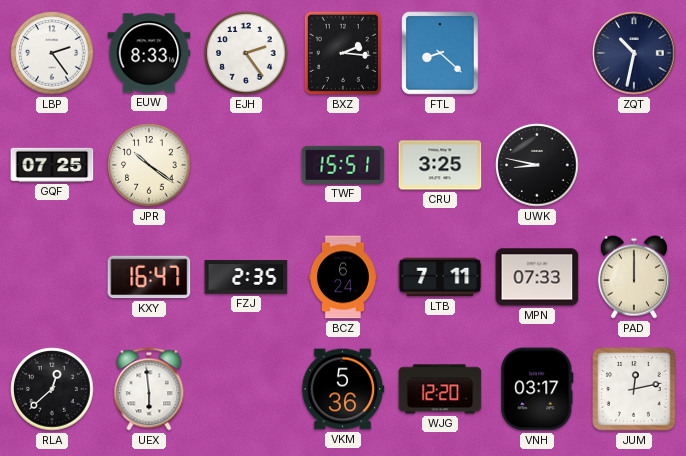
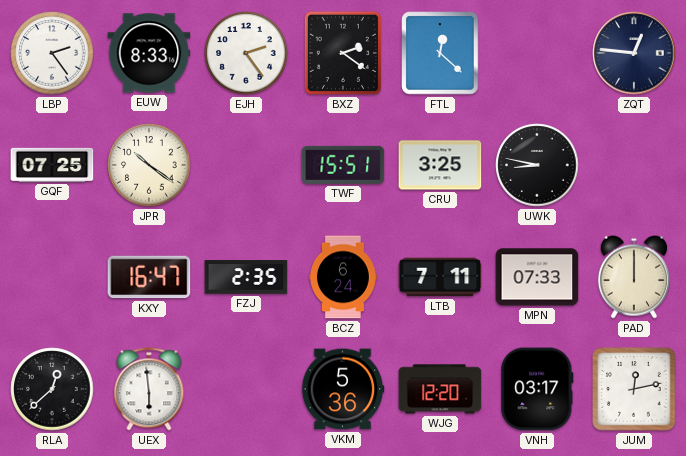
BXZ: 2:16 -> 2:21 (343, 53)
FTL: 8:22 -> 12:22 (440, 53)
ZQT: 10:32 -> 12:46 (634, 53)
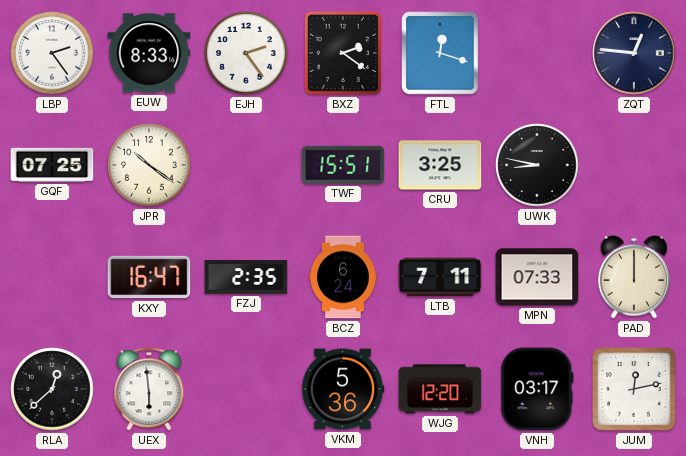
FTL: 12:22 -> 12:18 (440, 53)
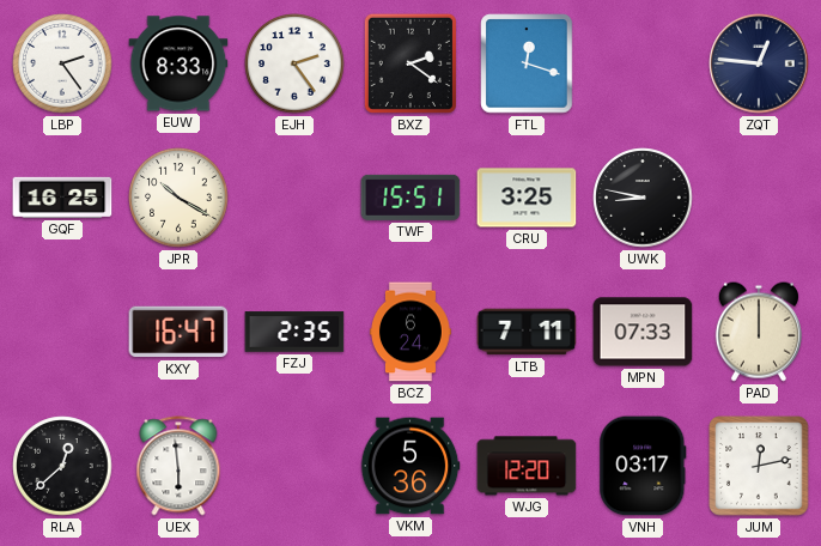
GQF: 07:25 -> 16:25 (62, 198)
JPR: 10:21 -> 10:20 (178, 198)
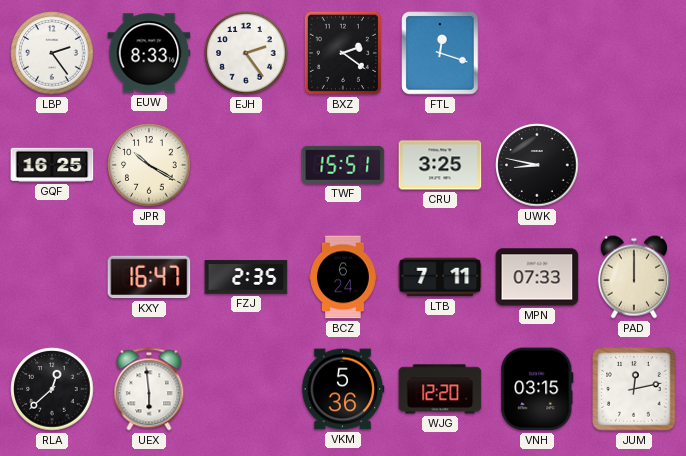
ZQT: 12:46 -> none (759, 63)
VNH: 03:17 -> 03:15 (537, 389)
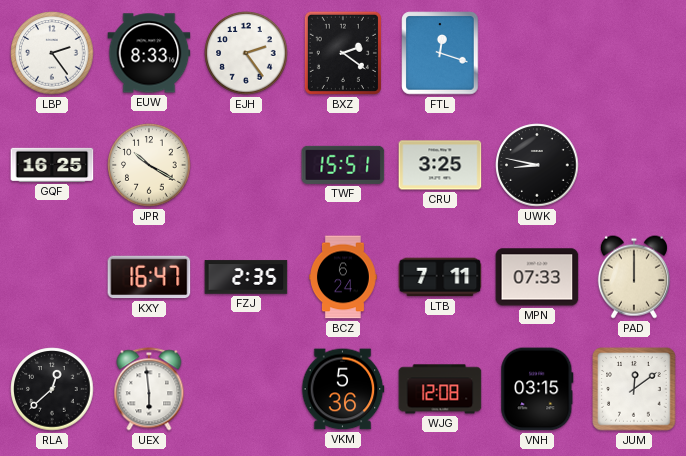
WJG: 12:20 -> 12:08 (440, 389)
JUM: 12:13 -> 12:09 (634, 389)
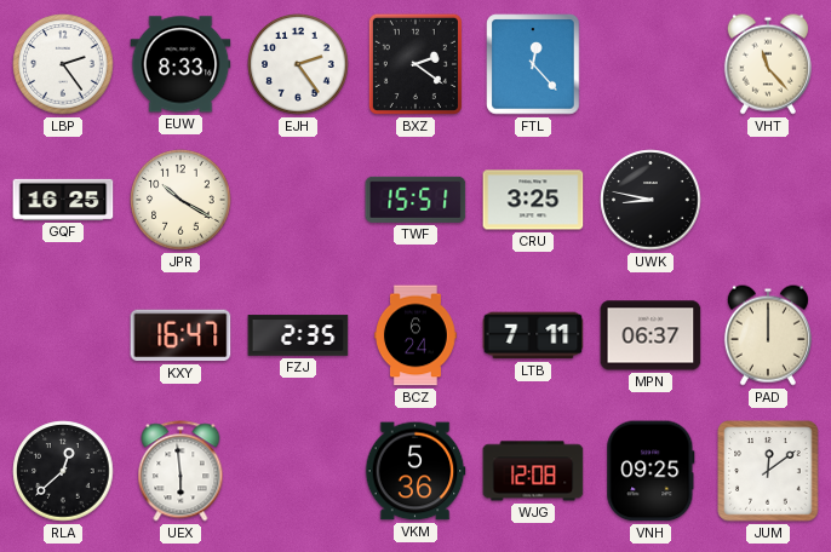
FTL: 12:18 -> 12:23 (533, 64)
VHT: none -> 11:23 (768, 64)
MPN: 07:33 -> 06:37 (651, 335)
VNH: 03:15 -> 09:25 (651, 471)
